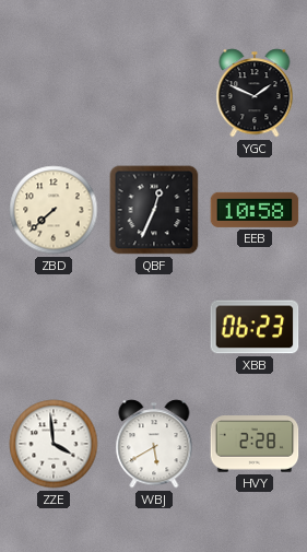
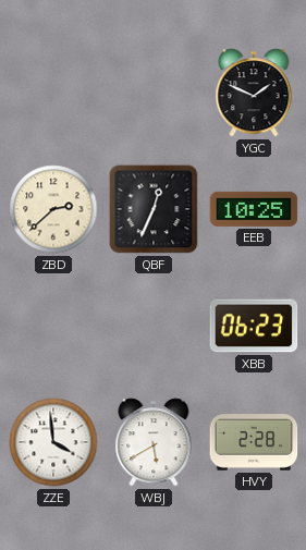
ZBD: 7:38 -> 2:38 (53, 209)
EEB: 10:58 -> 10:25 (254, 209)
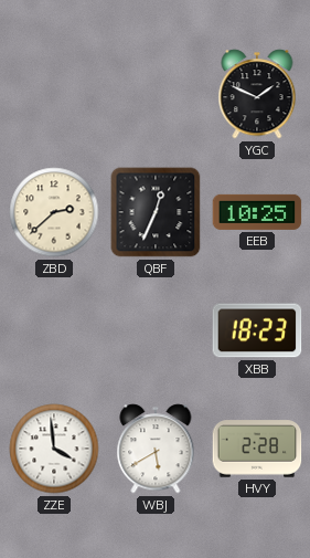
XBB: 06:23 -> 18:23 (257, 330)
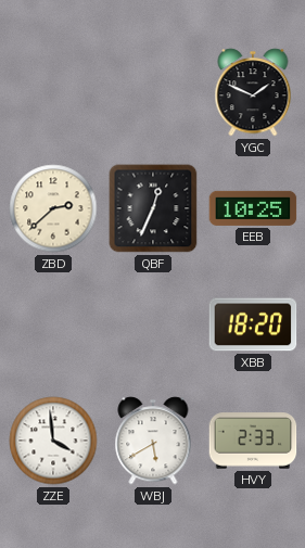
XBB: 18:23 -> 18:20 (253, 324)
HVY: 2:28 -> 2:33 (253, 441)
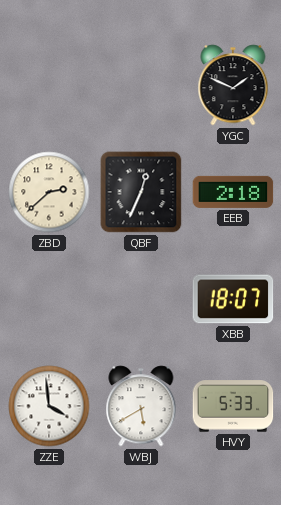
EEB: 10:25 -> 2:18 (233, 192)
XBB: 18:20 -> 18:07 (233, 299)
HVY: 2:33 -> 5:33 (233, 406)
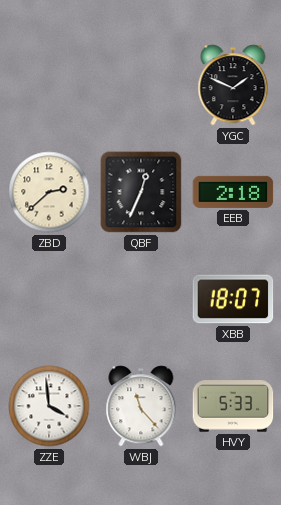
WBJ: 5:40 -> 11:23 (141, 406)
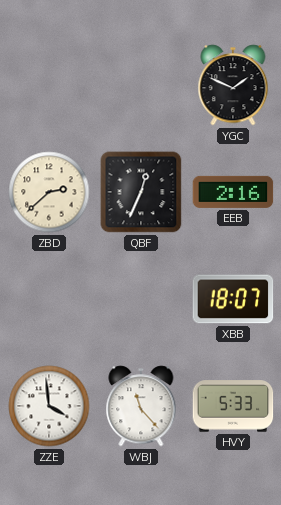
EEB: 2:18 -> 2:16 (233, 192)
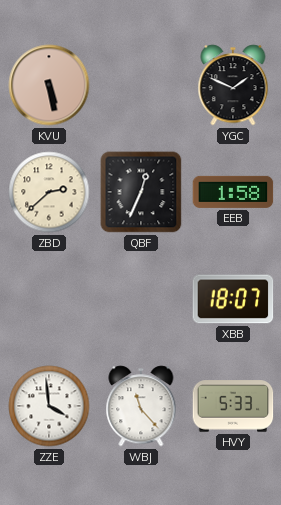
KVU: none -> 5:28 (49, 85)
EEB: 2:16 -> 1:58 (233, 192)
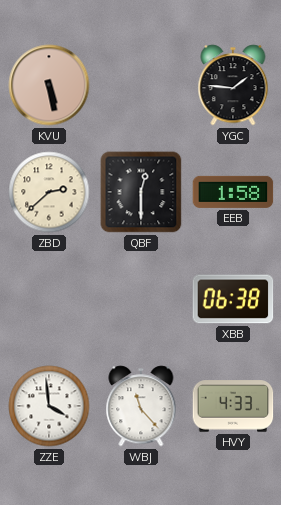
YGC: 1:49 -> 1:46 (233, 85)
QBF: 12:34 -> 12:30 (141, 192)
XBB: 18:07 -> 06:38 (233, 299)
HVY: 5:33 -> 4:33 (233, 406)
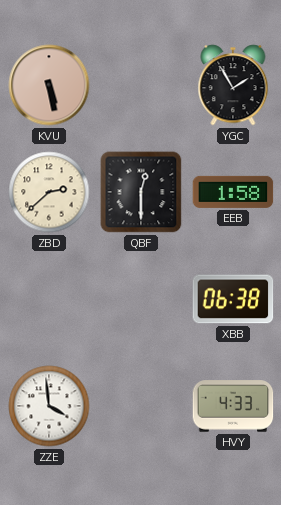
YGC: 1:46 -> 1:55 (233, 85)
WBJ: 11:23 -> none (141, 406)
